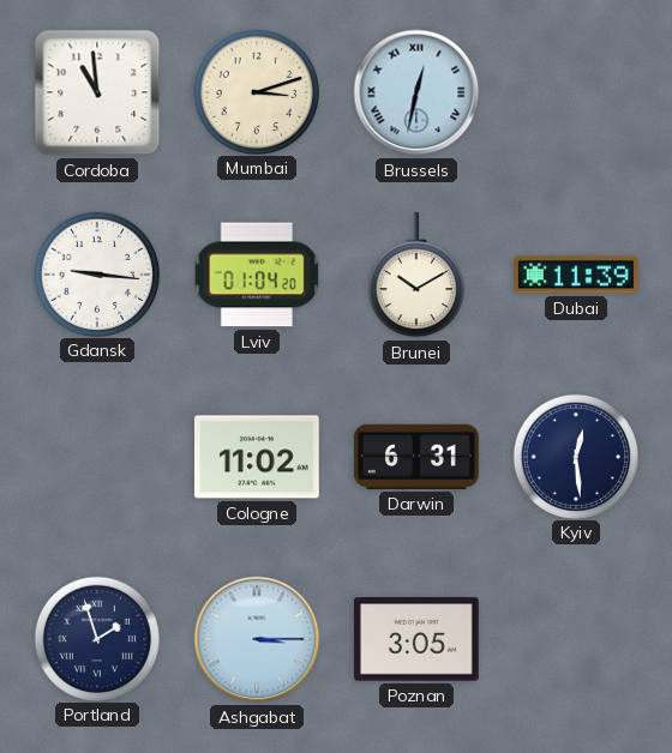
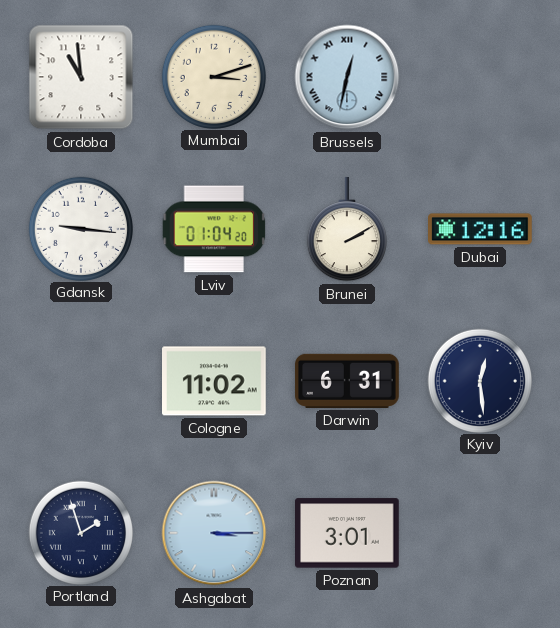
Brunei: 10:10 -> 2:10 (347, 230)
Dubai: 11:39 -> 12:16 (481, 229)
Poznan: 3:05 -> 3:01 (348, 533)
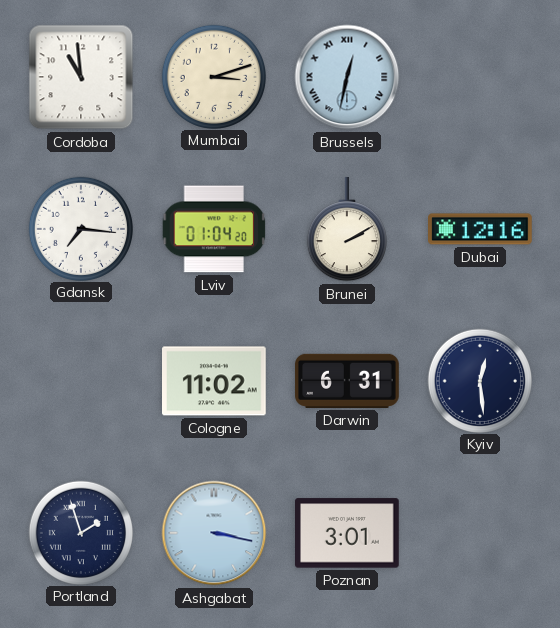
Gdansk: 9:16 -> 7:16 (80, 228)
Ashgabat: 3:15 -> 3:17 (214, 533)
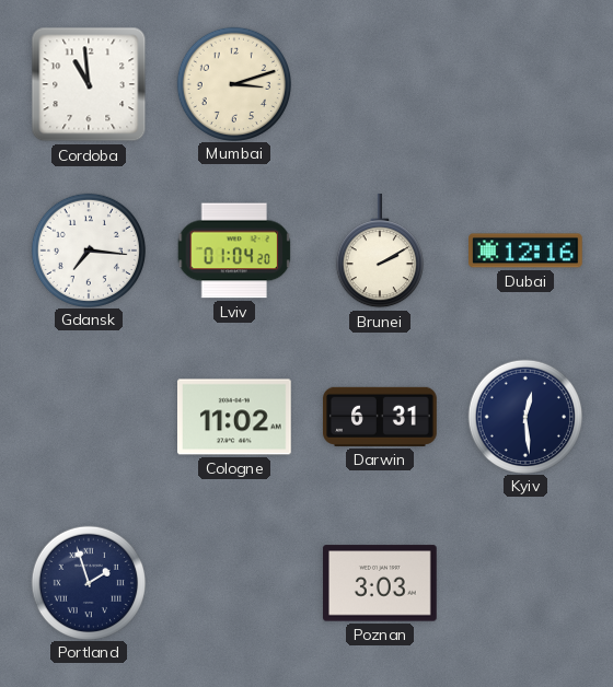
Brussels: 12:32 -> none (347, 77)
Ashgabat: 3:17 -> none (214, 533)
Poznan: 3:01 -> 3:03 (381, 583)
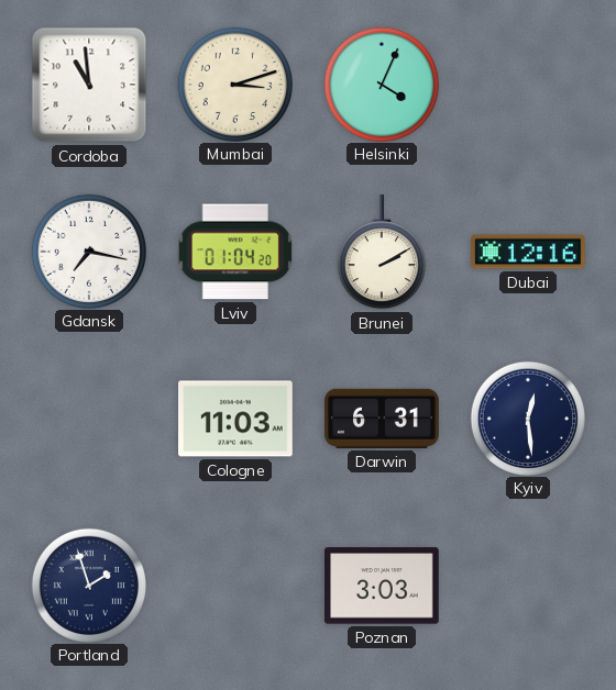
Helsinki: none -> 4:04 (381, 84)
Gdansk: 7:16 -> 7:17 (88, 251)
Cologne: 11:02 -> 11:03 (237, 419)
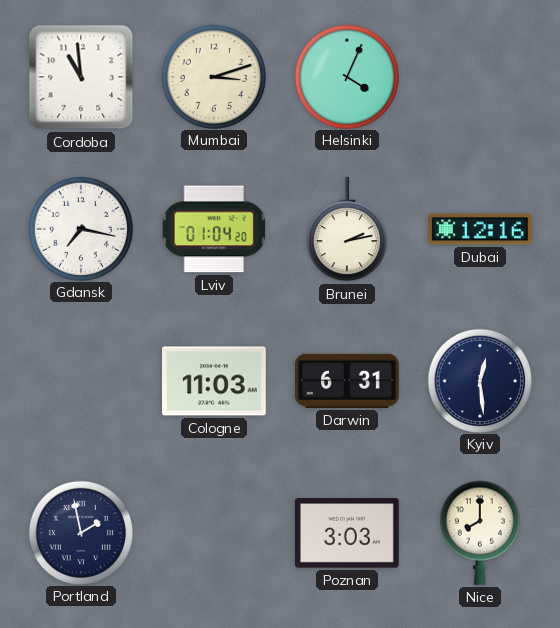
Brunei: 2:10 -> 2:13 (347, 230)
Portland: 1:57 -> 1:58 (80, 532)
Nice: none -> 8:00 (480, 533)
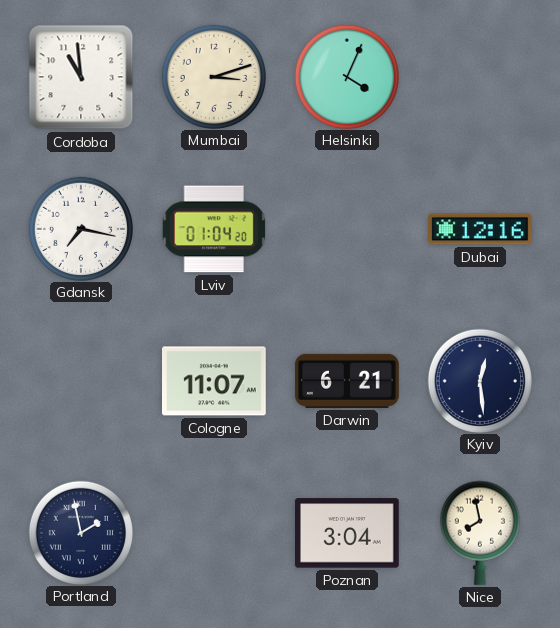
Brunei: 2:13 -> none (347, 230)
Cologne: 11:03 -> 11:07 (215, 381)
Darwin: 6:31 -> 6:21 (347, 381)
Poznan: 3:03 -> 3:04 (348, 533)
Nice: 8:00 -> 7:58 (480, 533)
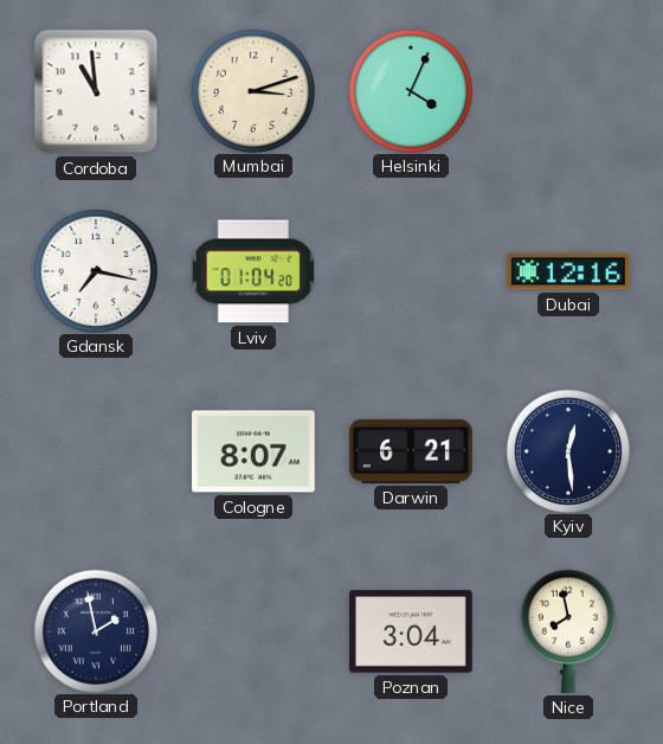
Cologne: 11:07 -> 8:07 (255, 451)
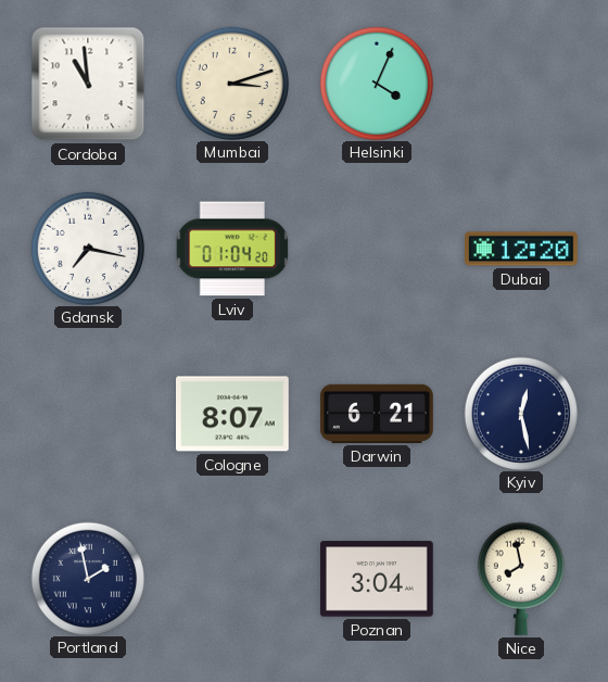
Dubai: 12:16 -> 12:20 (522, 249)
Kyiv: 12:29 -> 12:28 (520, 413)
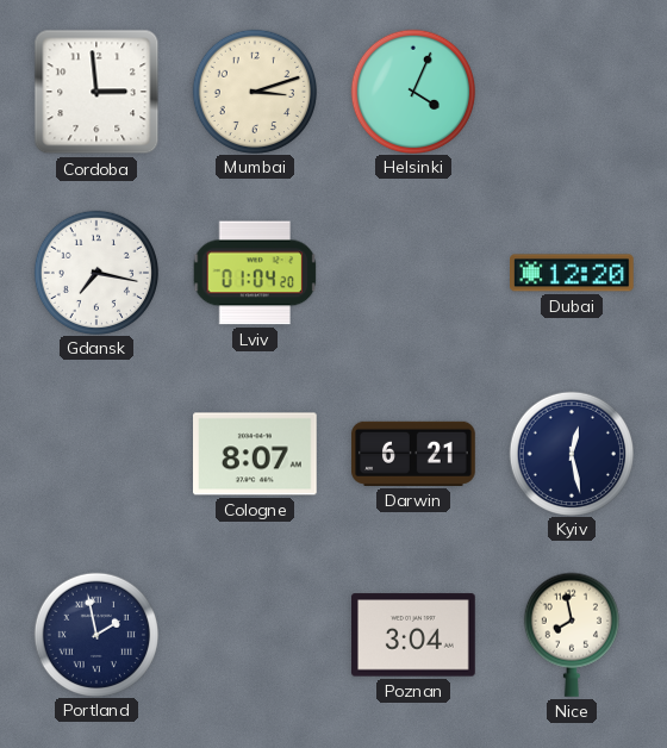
Cordoba: 10:59 -> 2:59 (96, 92)
